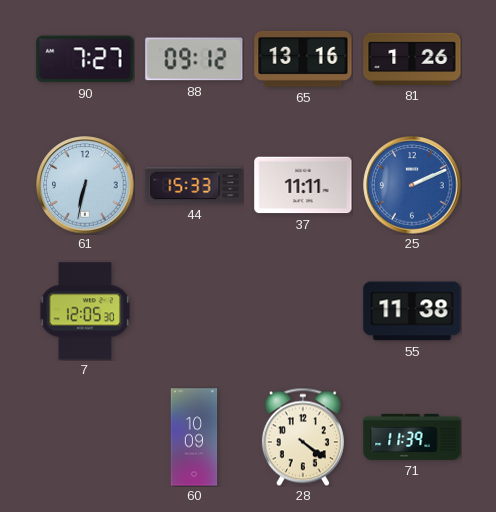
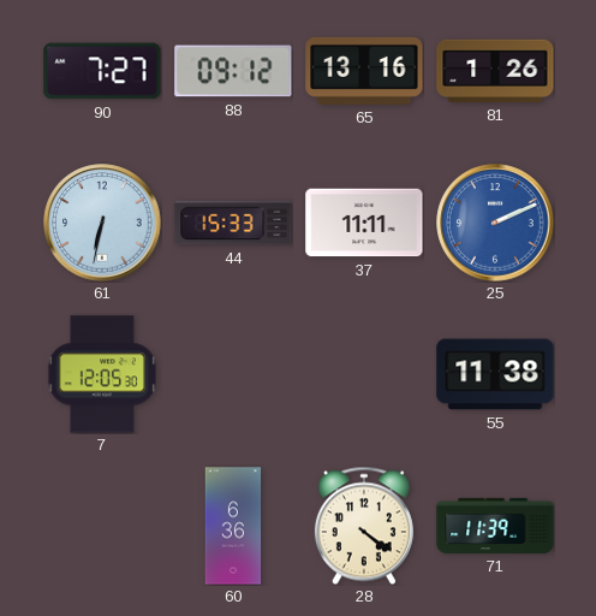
60: 10:09 -> 6:36 (233, 526)
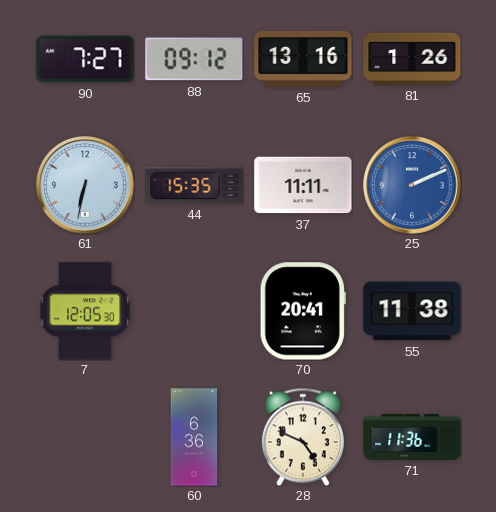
44: 15:33 -> 15:35 (194, 185)
70: none -> 20:41 (303, 311)
28: 4:21 -> 4:49 (303, 437)
71: 11:39 -> 11:36 (412, 437)
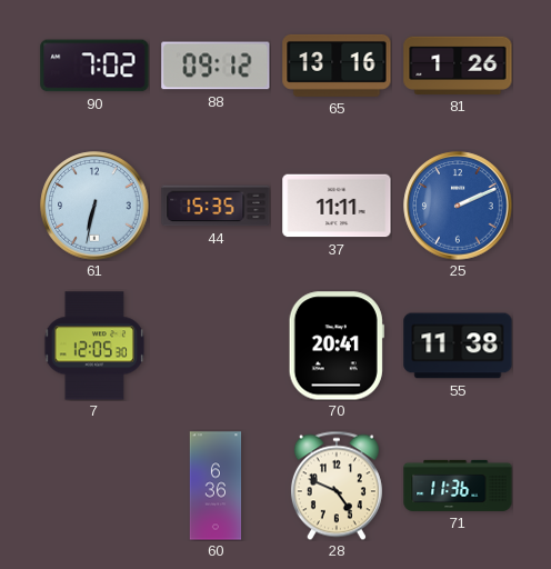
90: 7:27 -> 7:02 (94, 66)
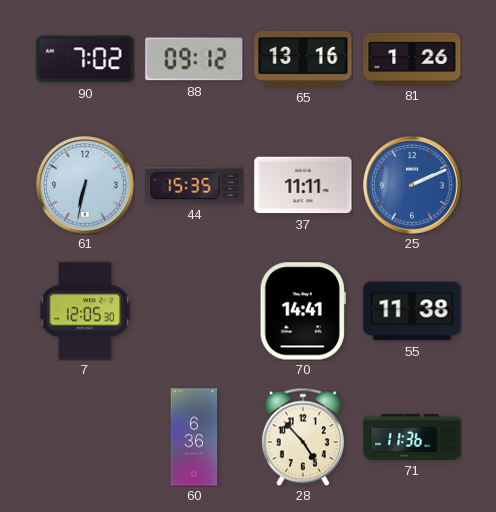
70: 20:41 -> 14:41 (303, 311)
28: 4:49 -> 4:53 (303, 437)
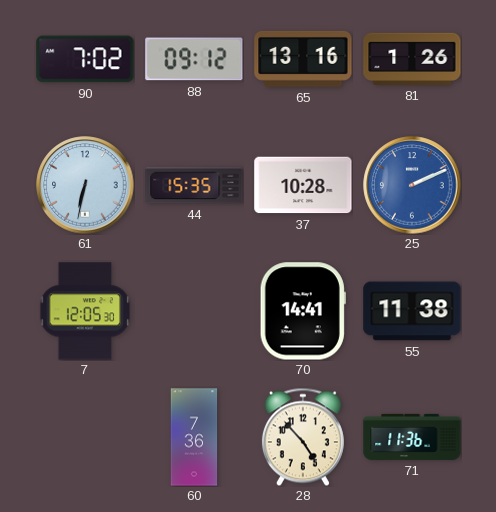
37: 11:11 -> 10:28 (303, 185)
60: 6:36 -> 7:36 (194, 437)
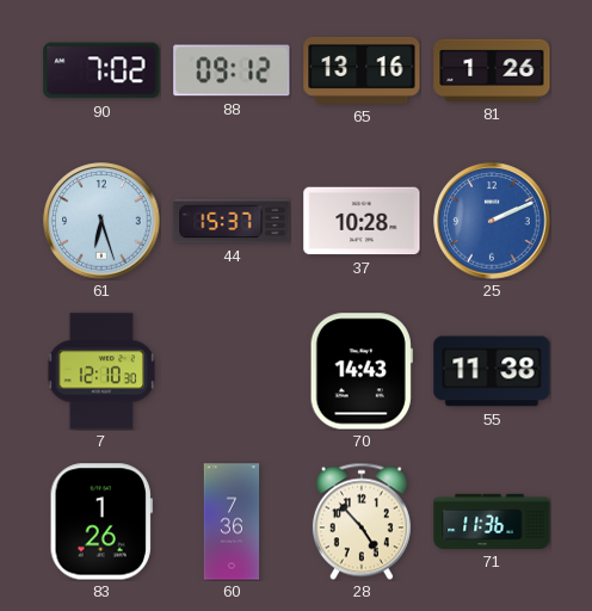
61: 6:32 -> 6:27 (101, 221)
44: 15:35 -> 15:37 (232, 221)
7: 12:05 -> 12:10 (101, 371)
70: 14:41 -> 14:43 (362, 371)
83: none -> 1:26 (101, 521)
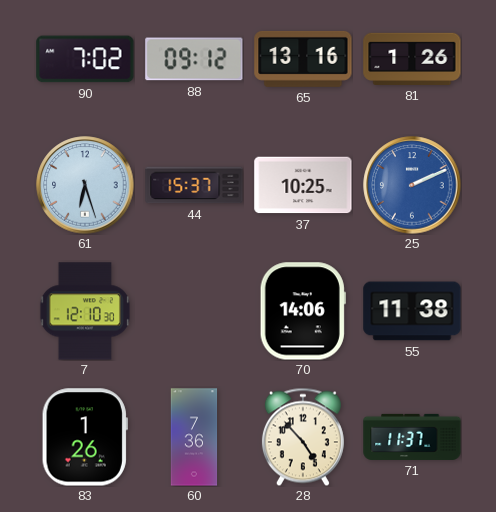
37: 10:28 -> 10:25 (303, 185)
70: 14:43 -> 14:06 (303, 311)
71: 11:36 -> 11:37 (412, 437)
